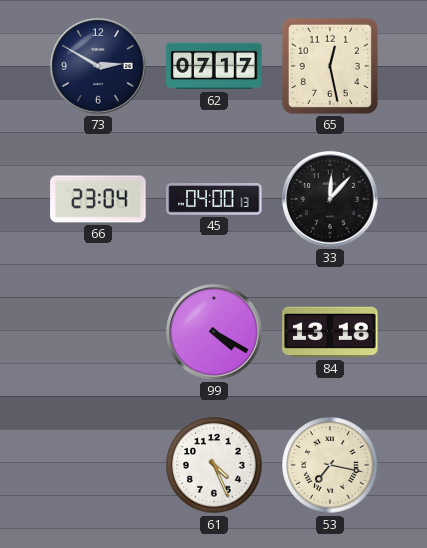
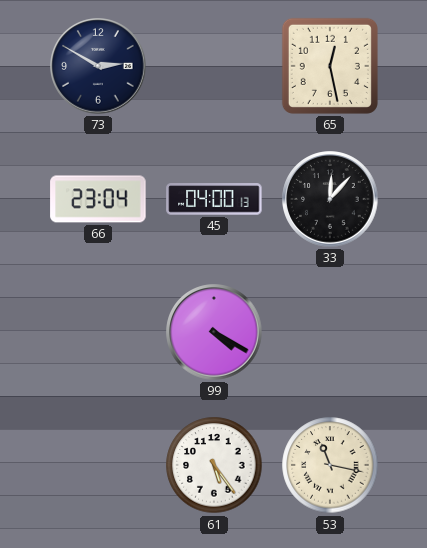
62: 07:17 -> none (214, 66)
84: 13:18 -> none (330, 332)
61: 4:26 -> 5:24 (214, 465)
53: 7:17 -> 11:17 (330, 465)
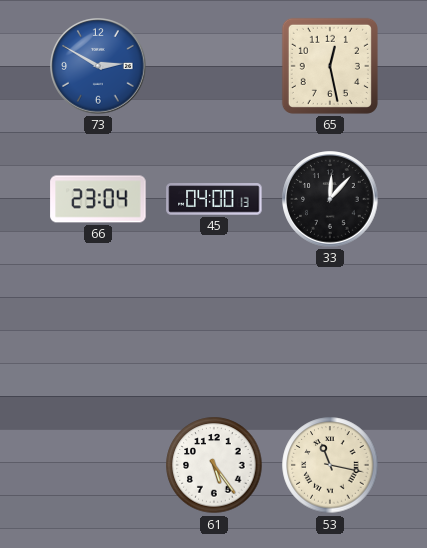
73 dial: navy -> blue (98, 66)
99: 4:20 -> none (214, 332)
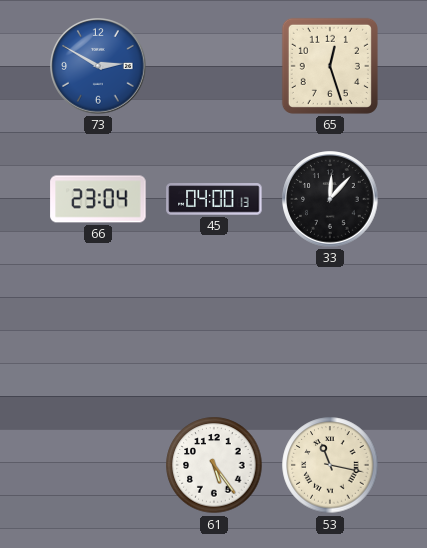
65: 12:28 -> 12:27 (330, 66)
